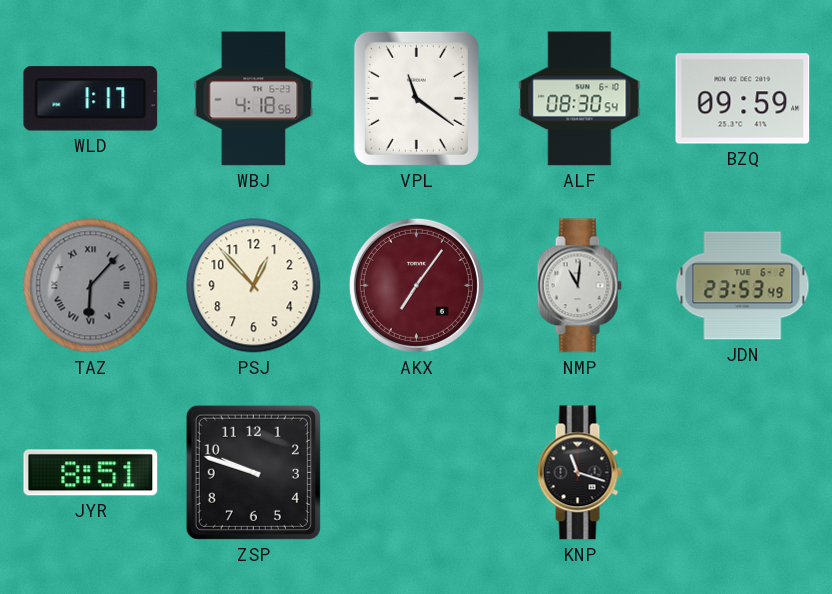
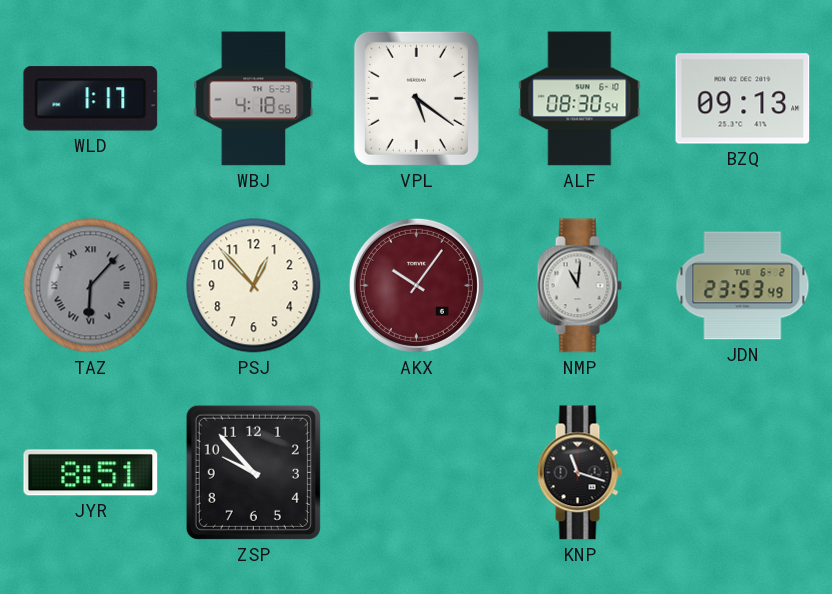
VPL: 11:21 -> 5:21 (416, 98)
BZQ: 09:59 -> 09:13 (743, 99)
AKX: 7:06 -> 10:06 (416, 285)
ZSP: 9:48 -> 9:53 (253, 472)
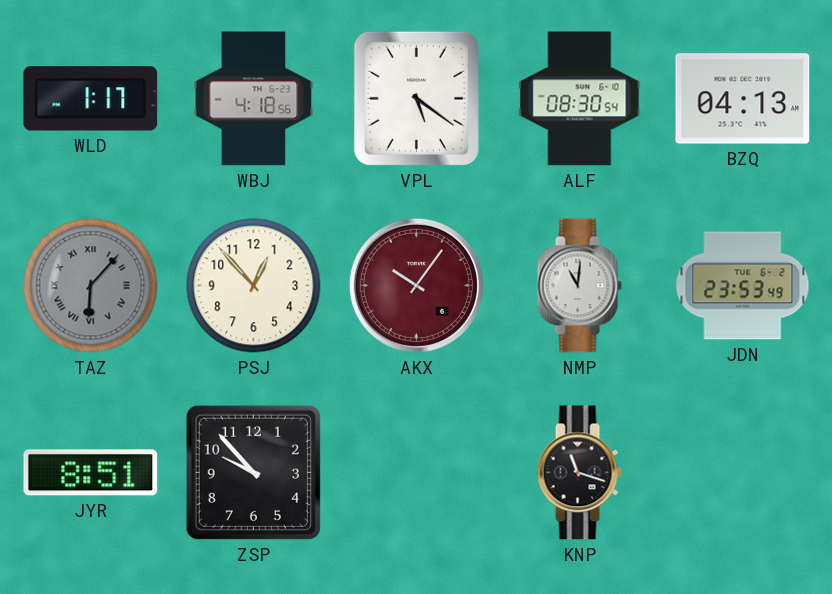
BZQ: 09:13 -> 04:13 (743, 99)
